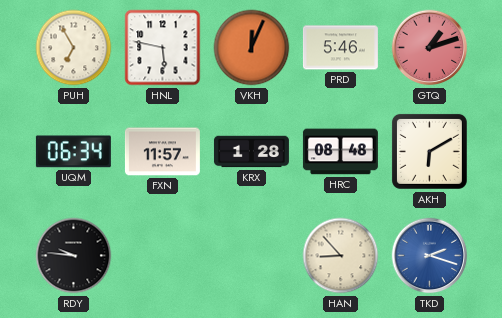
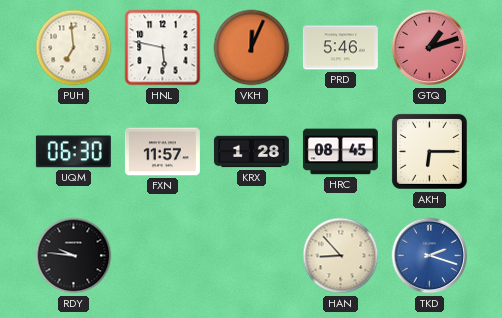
PUH: 6:55 -> 6:59 (74, 48)
UQM: 06:34 -> 06:30 (73, 152)
HRC: 08:48 -> 08:45 (340, 152)
AKH: 6:10 -> 6:15 (429, 151)
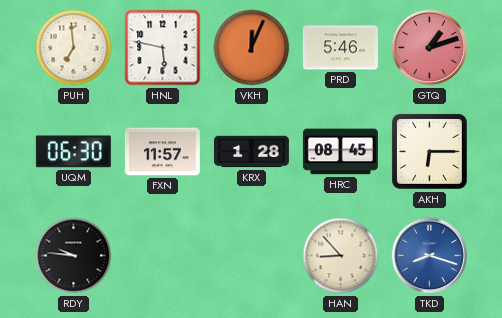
TKD: 2:18 -> 8:18 (430, 256)
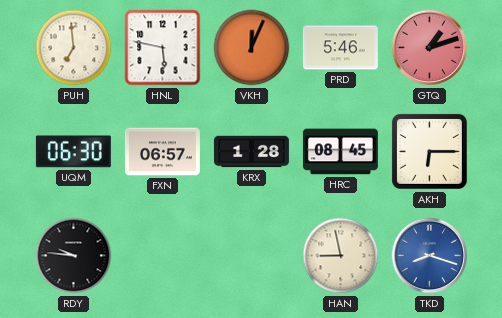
FXN: 11:57 -> 06:57 (162, 152)
HAN: 8:53 -> 8:58 (341, 256)
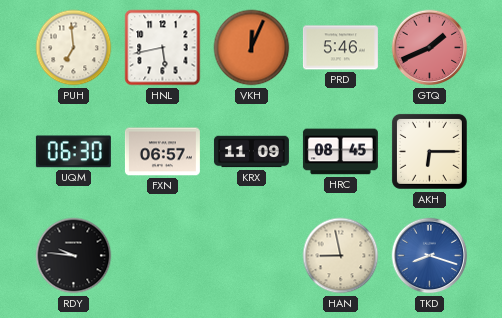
HNL: 5:47 -> 5:43 (163, 48)
GTQ: 1:12 -> 1:41 (430, 48)
KRX: 1:28 -> 11:09 (251, 152)
